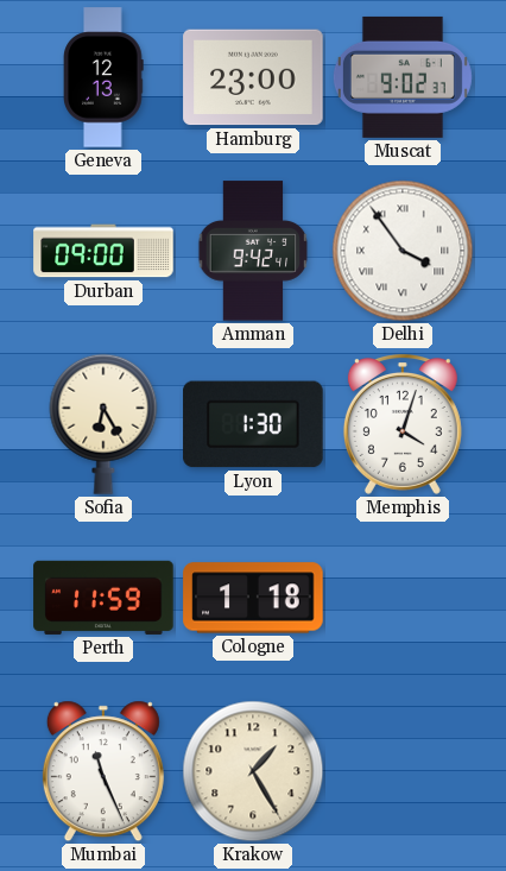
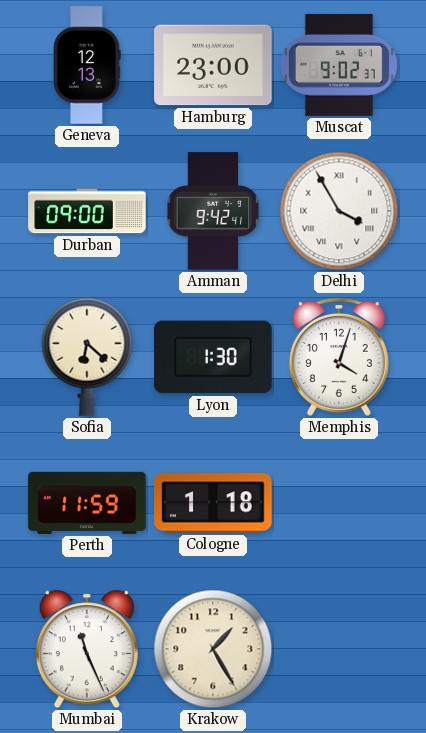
Delhi: 3:54 -> 3:55 (339, 211)
Sofia: 6:25 -> 6:22 (87, 357)
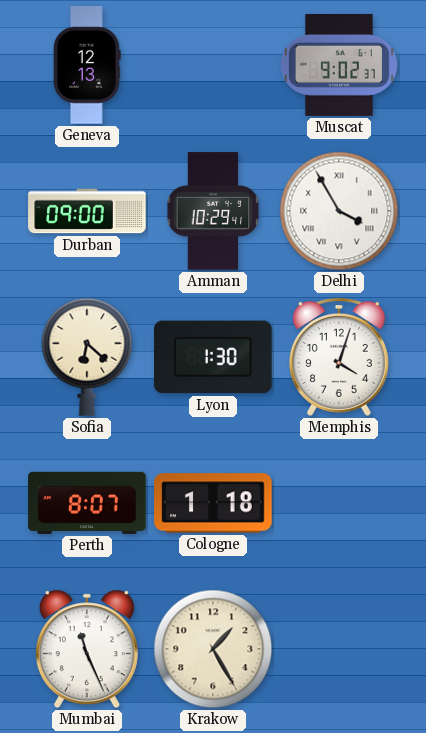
Hamburg: 23:00 -> none (213, 65)
Amman: 9:42 -> 10:29 (213, 211)
Perth: 11:59 -> 8:07 (87, 503)
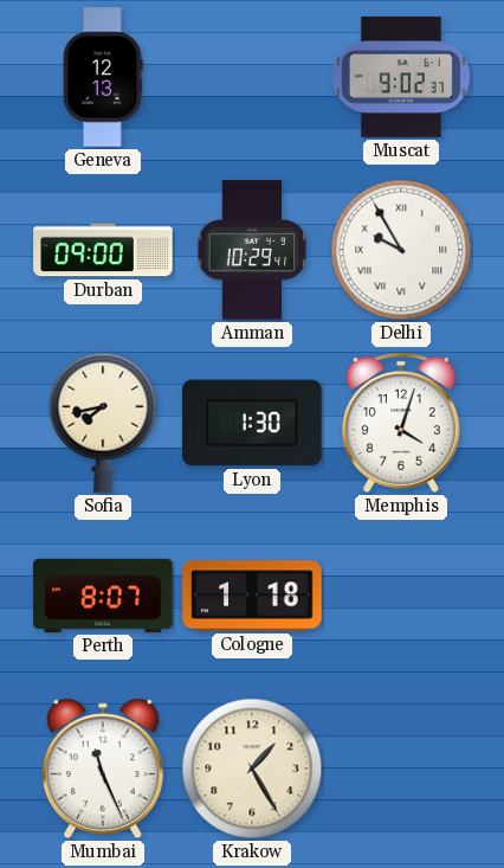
Delhi: 3:55 -> 9:55 (401, 250)
Sofia: 6:22 -> 7:43 (103, 423)
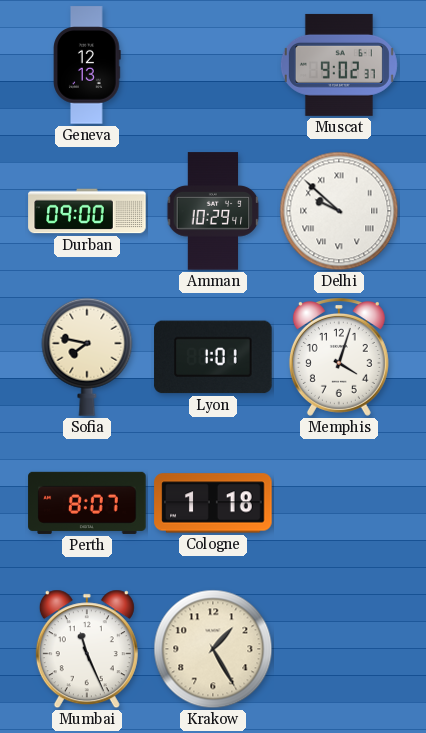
Delhi: 9:55 -> 9:52 (339, 211)
Sofia: 7:43 -> 7:47 (87, 357)
Lyon: 1:30 -> 1:01 (213, 357)
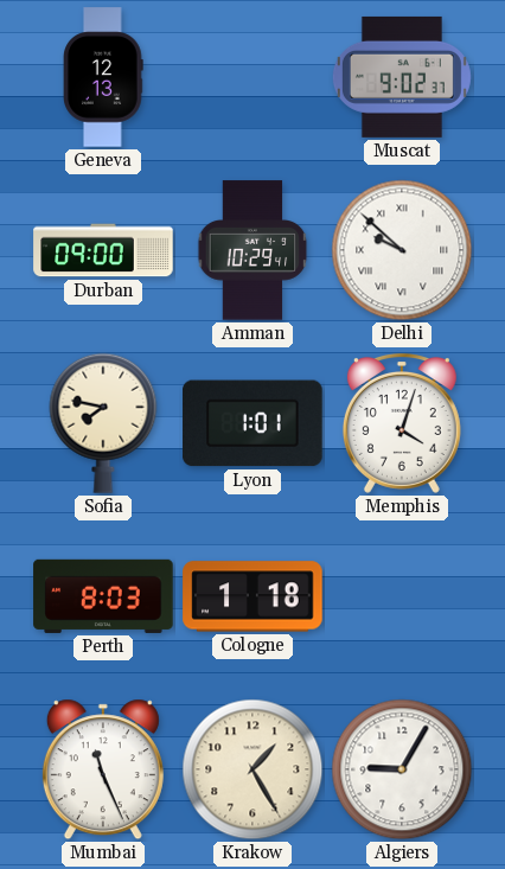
Perth: 8:07 -> 8:03 (103, 596)
Algiers: none -> 9:05 (402, 769)
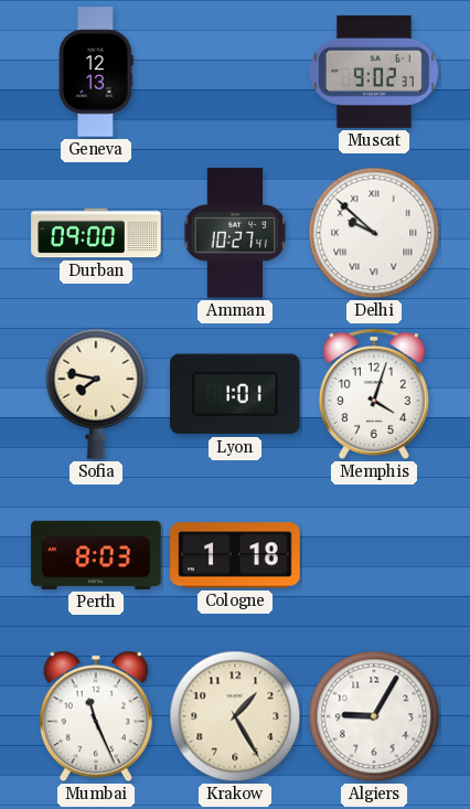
Amman: 10:29 -> 10:27 (235, 233)
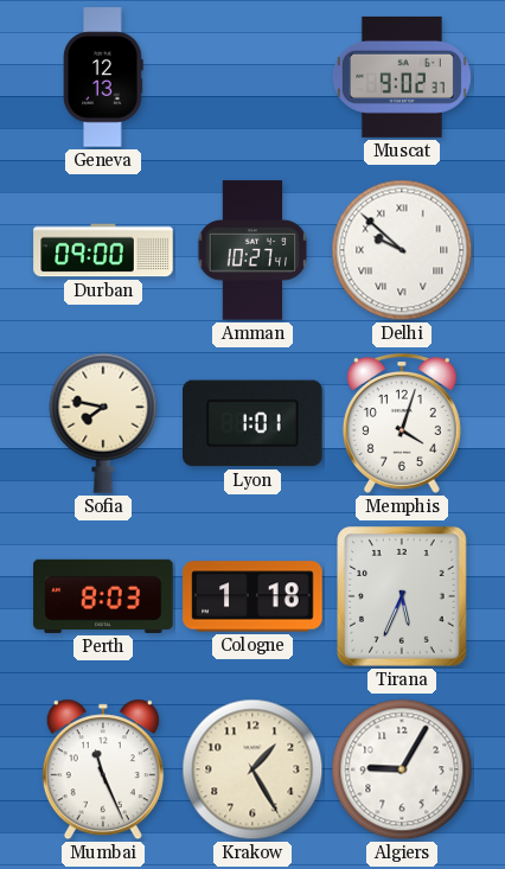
Tirana: none -> 5:34 (403, 596)
